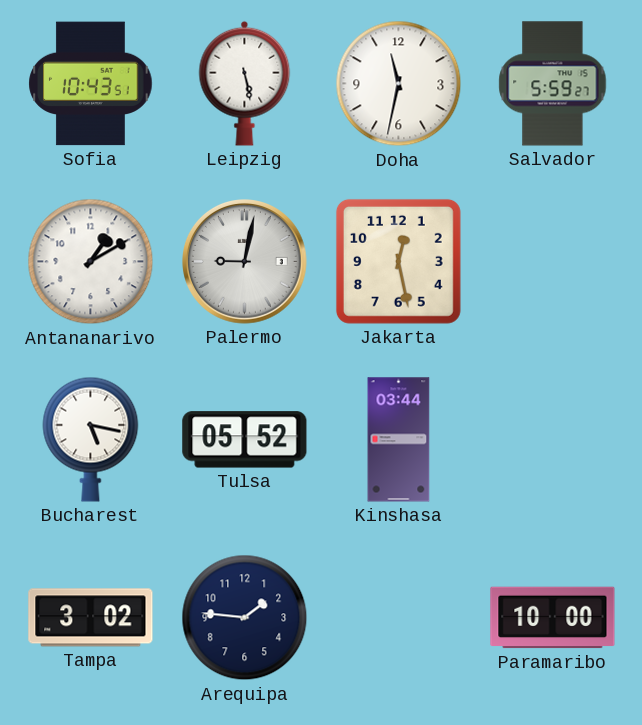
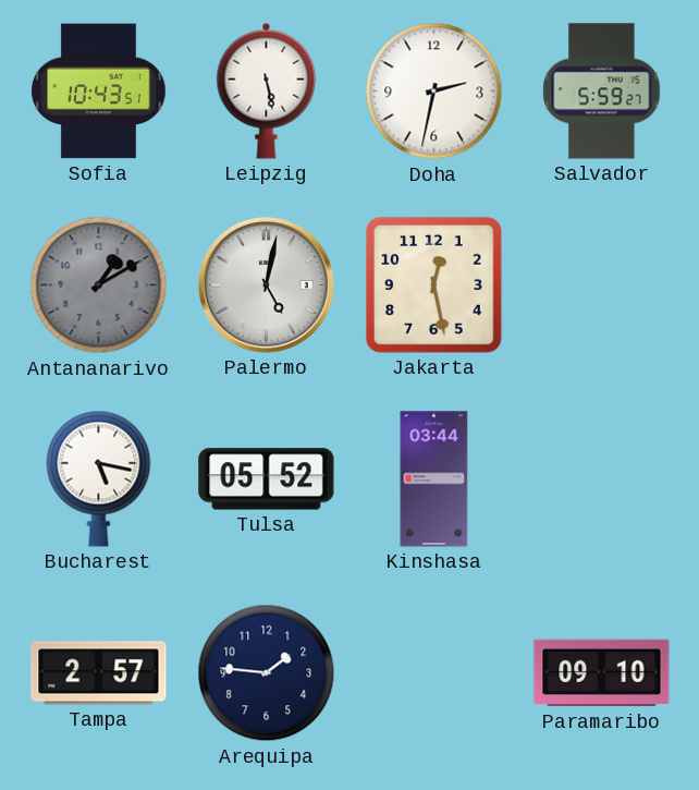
Doha: 11:32 -> 2:32 (434, 92)
Antananarivo dial: white -> grey (99, 285)
Palermo: 9:02 -> 5:02 (267, 285)
Tampa: 3:02 -> 2:57 (99, 673)
Paramaribo: 10:00 -> 09:10 (602, 673)
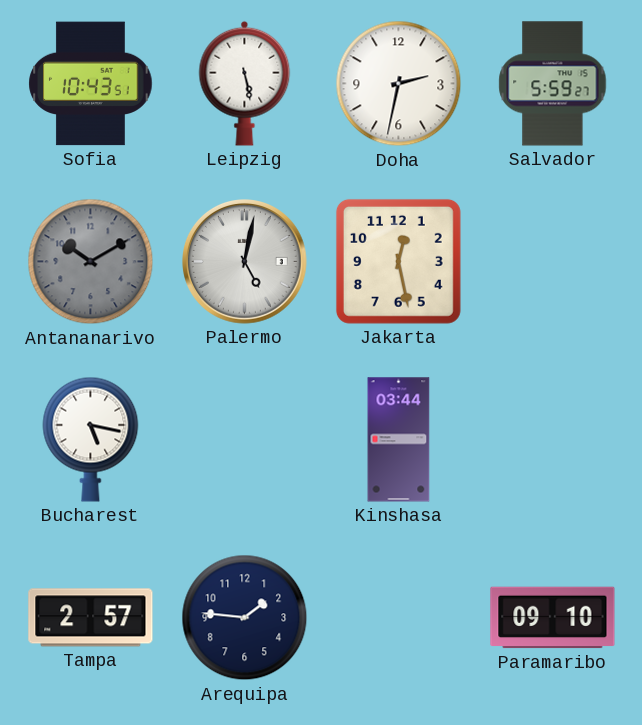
Antananarivo: 1:10 -> 10:10 (91, 262)
Tulsa: 05:52 -> none (267, 479)
